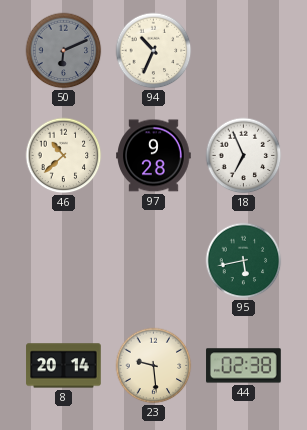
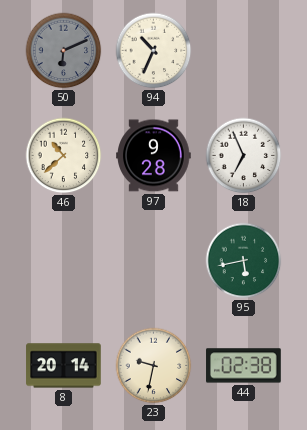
23: 9:29 -> 9:32 (154, 366)
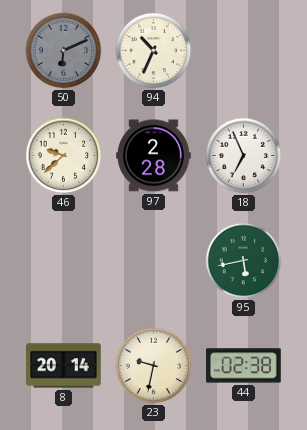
46: 10:38 -> 9:38 (64, 156)
97: 9:28 -> 2:28 (154, 156)
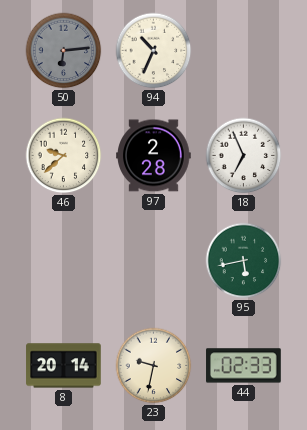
50: 6:11 -> 6:14 (64, 51)
44: 02:38 -> 02:33 (244, 366)
